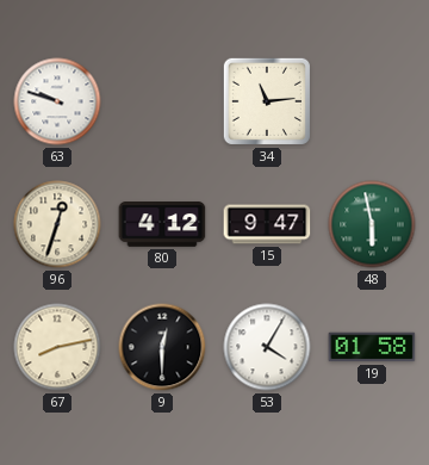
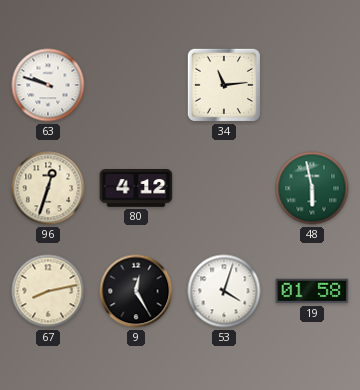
15: 9:47 -> none (267, 224)
9: 12:30 -> 12:25 (136, 291)
53: 4:05 -> 4:03 (224, 291)
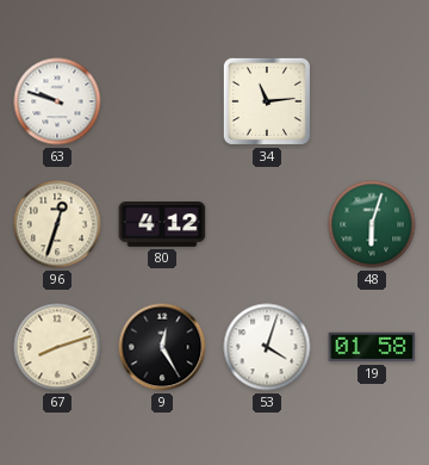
48: 5:58 -> 6:03 (372, 224)
67: 8:13 -> 8:12 (57, 347)
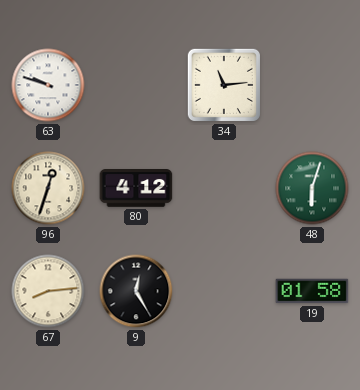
67: 8:12 -> 8:14 (48, 291)
53: 4:03 -> none (267, 347)
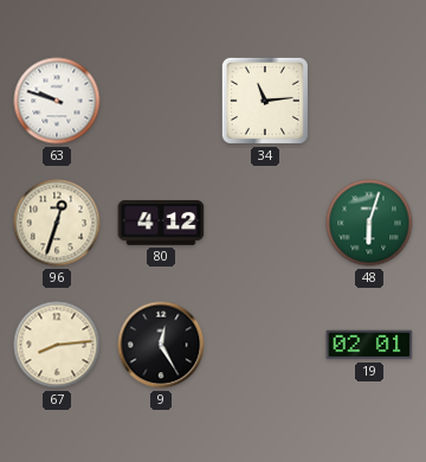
19: 01:58 -> 02:01 (369, 345)
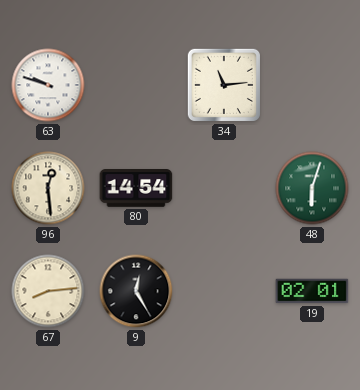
96: 12:33 -> 12:29 (48, 188)
80: 4:12 -> 14:54 (136, 189)
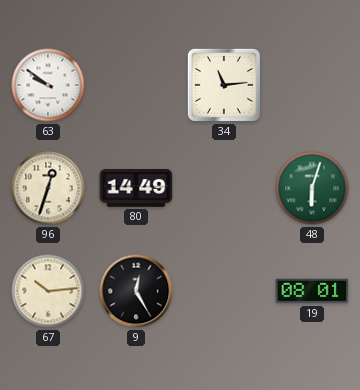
63: 9:48 -> 9:51 (48, 85)
96: 12:29 -> 12:33 (48, 188)
80: 14:54 -> 14:49 (136, 189)
67: 8:14 -> 10:14 (48, 291)
19: 02:01 -> 08:01 (312, 291)
